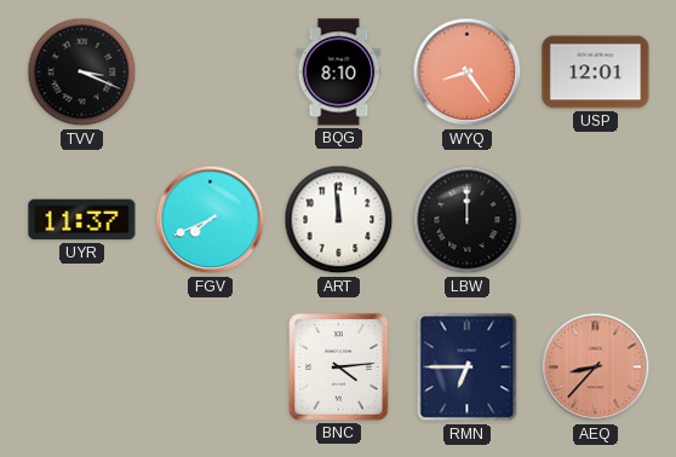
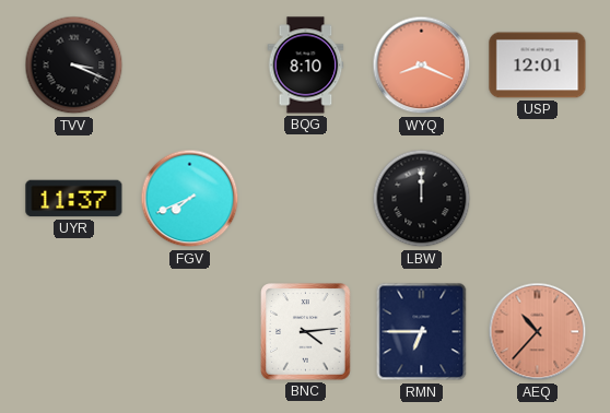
WYQ: 8:24 -> 8:19 (422, 66)
ART: 11:59 -> none (339, 220)
AEQ: 8:37 -> 10:37 (538, 332)
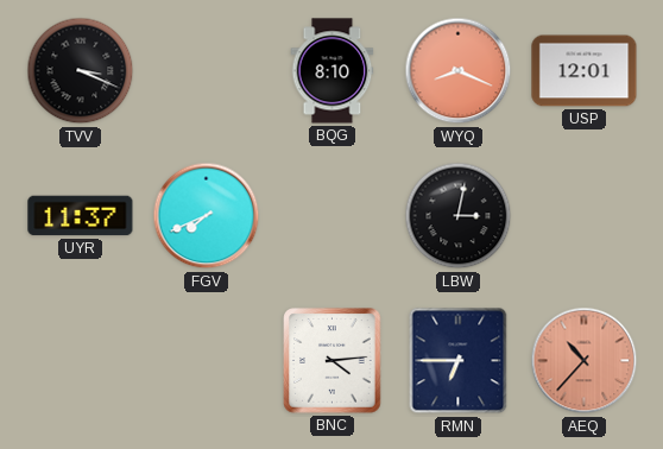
LBW: 12:00 -> 3:02 (459, 216)
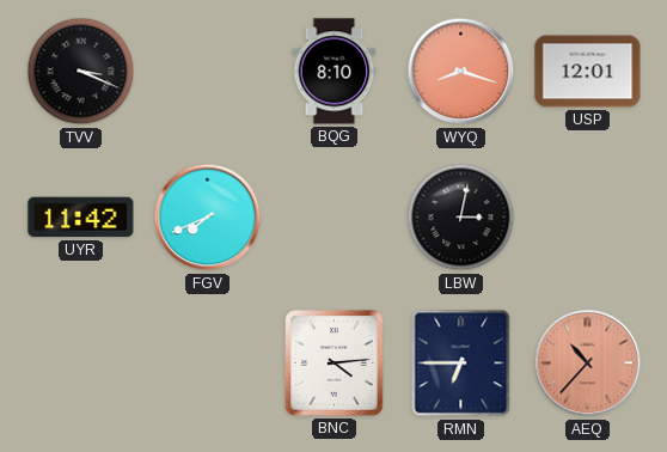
WYQ: 8:19 -> 8:18 (461, 72)
UYR: 11:37 -> 11:42 (81, 218)
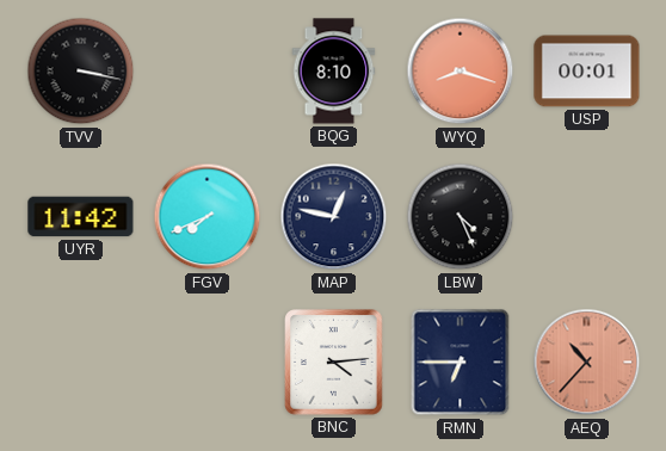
TVV: 3:19 -> 3:17 (81, 72)
USP: 12:01 -> 00:01 (587, 72)
MAP: none -> 12:47 (334, 217)
LBW: 3:02 -> 4:26 (461, 217)
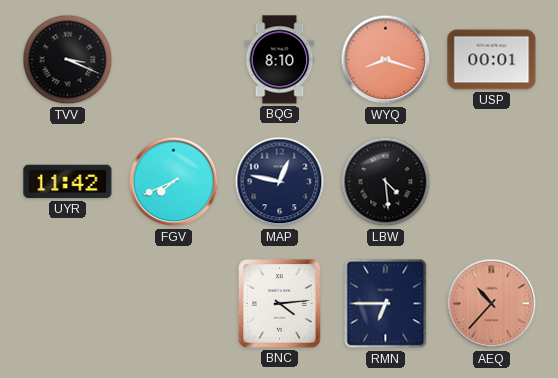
TVV: 3:17 -> 3:19 (68, 60)
LBW: 4:26 -> 4:29 (386, 182)
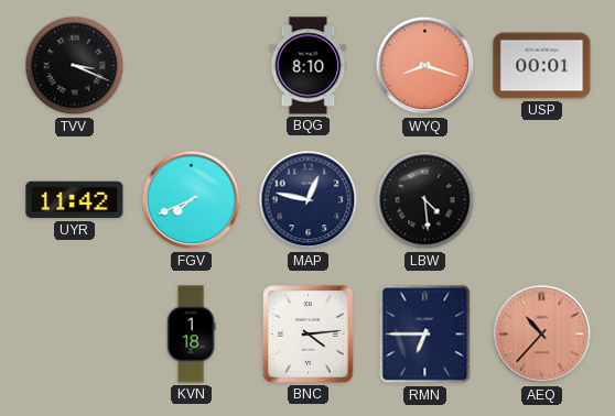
KVN: none -> 1:18 (191, 335)
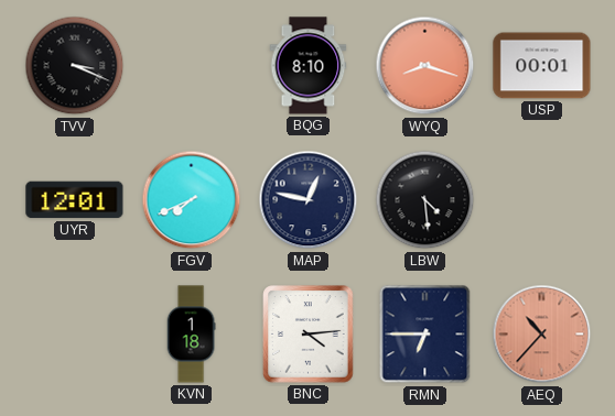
UYR: 11:42 -> 12:01 (75, 200)
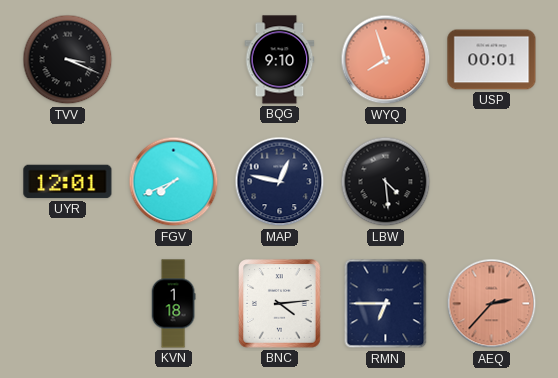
BQG: 8:10 -> 9:10 (280, 60)
WYQ: 8:18 -> 7:57 (386, 60)
AEQ: 10:37 -> 2:37 (492, 304)
